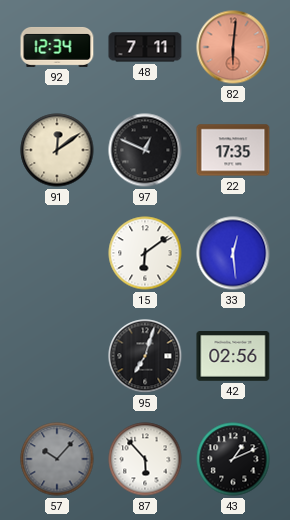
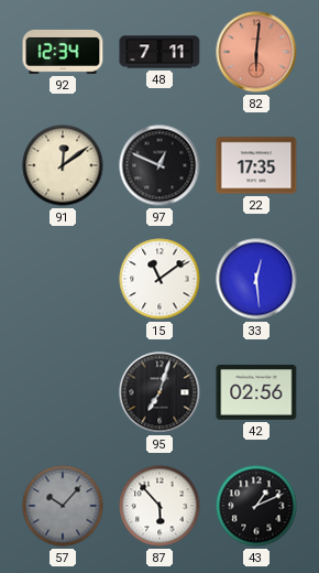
15: 6:09 -> 11:09 (159, 279)
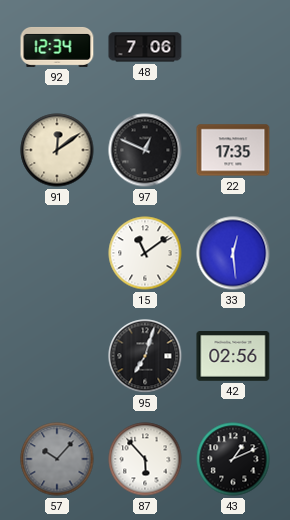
48: 7:11 -> 7:06 (145, 47)
82: 6:01 -> none (256, 52)
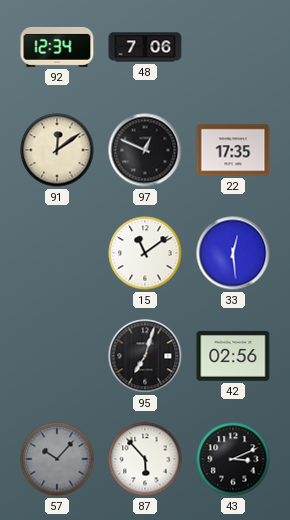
43: 1:11 -> 3:11 (233, 459)
